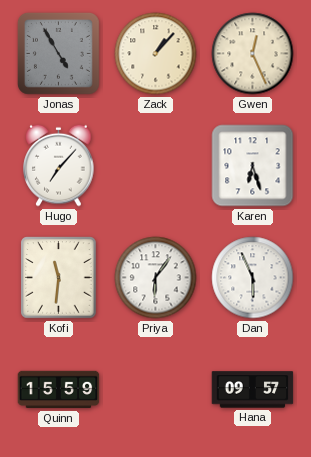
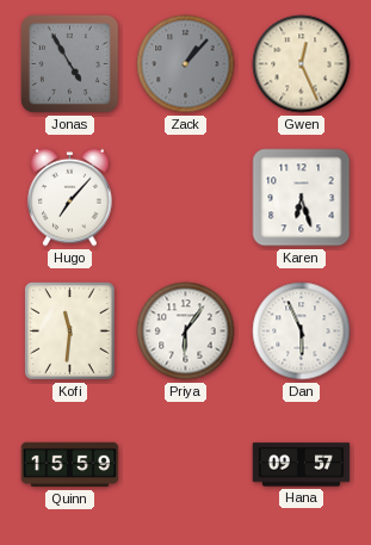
Zack dial: cream -> grey (186, 64)
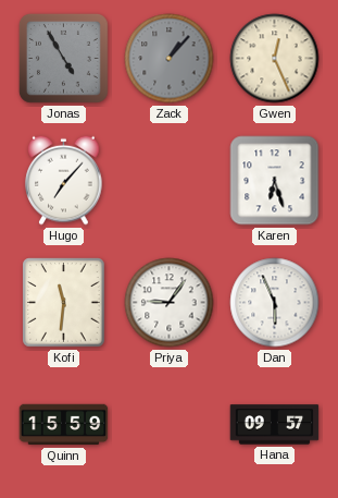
Priya: 6:06 -> 9:06 (170, 303)
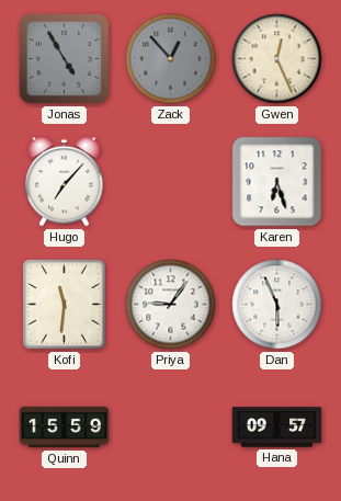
Zack: 1:07 -> 12:53 (171, 59)
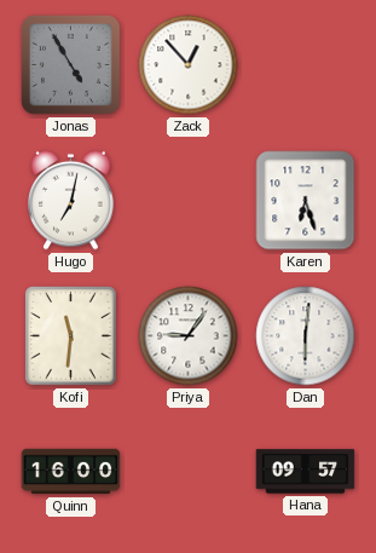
Zack dial: grey -> white (189, 65)
Gwen: 12:26 -> none (277, 59)
Hugo: 7:07 -> 7:02 (71, 200)
Dan: 5:56 -> 6:01 (306, 336)
Quinn: 15:59 -> 16:00 (71, 472)
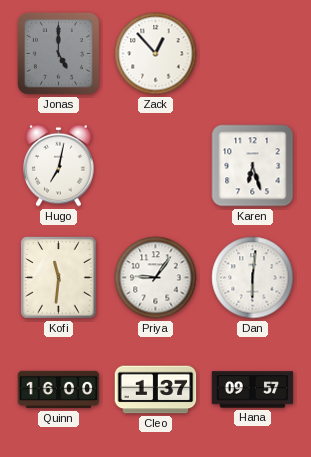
Jonas: 4:55 -> 5:00 (58, 53)
Cleo: none -> 1:37 (156, 390)
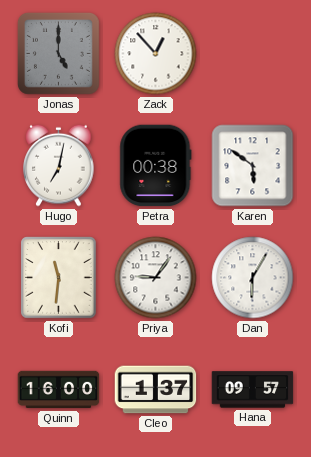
Petra: none -> 00:38 (156, 166)
Karen: 6:27 -> 5:51 (253, 166)
Dan: 6:01 -> 6:05 (253, 278)
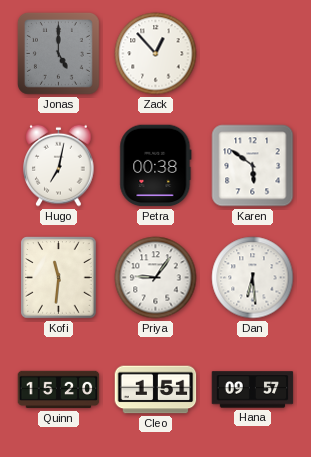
Dan: 6:05 -> 6:29 (253, 278)
Quinn: 16:00 -> 15:20 (59, 390)
Cleo: 1:37 -> 1:51 (156, 390)
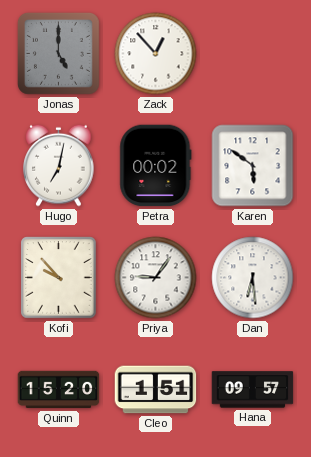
Petra: 00:38 -> 00:02 (156, 166)
Kofi: 11:31 -> 9:53 (59, 278)
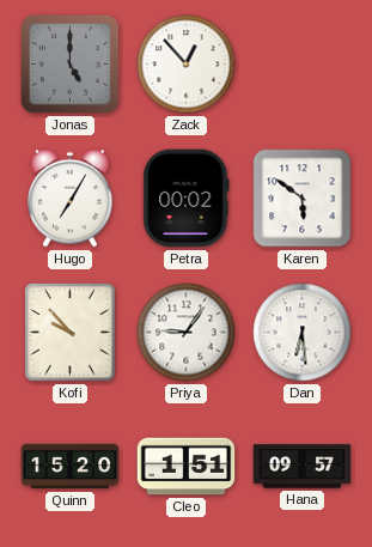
Hugo: 7:02 -> 7:05 (71, 197)
